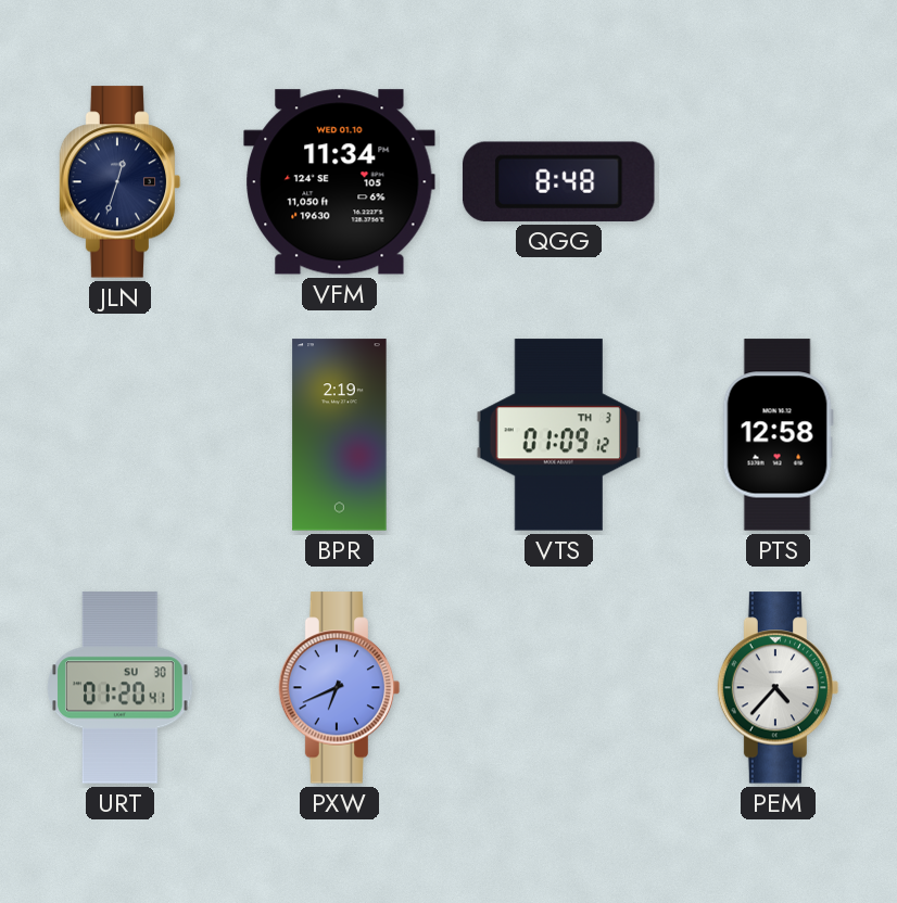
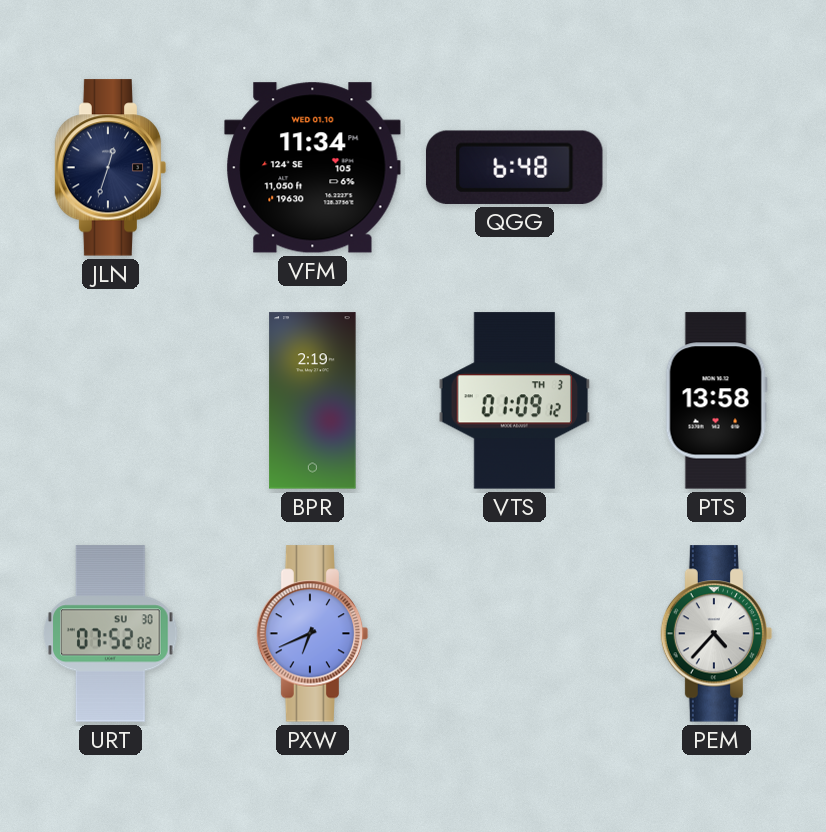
QGG: 8:48 -> 6:48 (514, 167)
PTS: 12:58 -> 13:58 (716, 401)
URT: 01:20 -> 07:52 (111, 634)
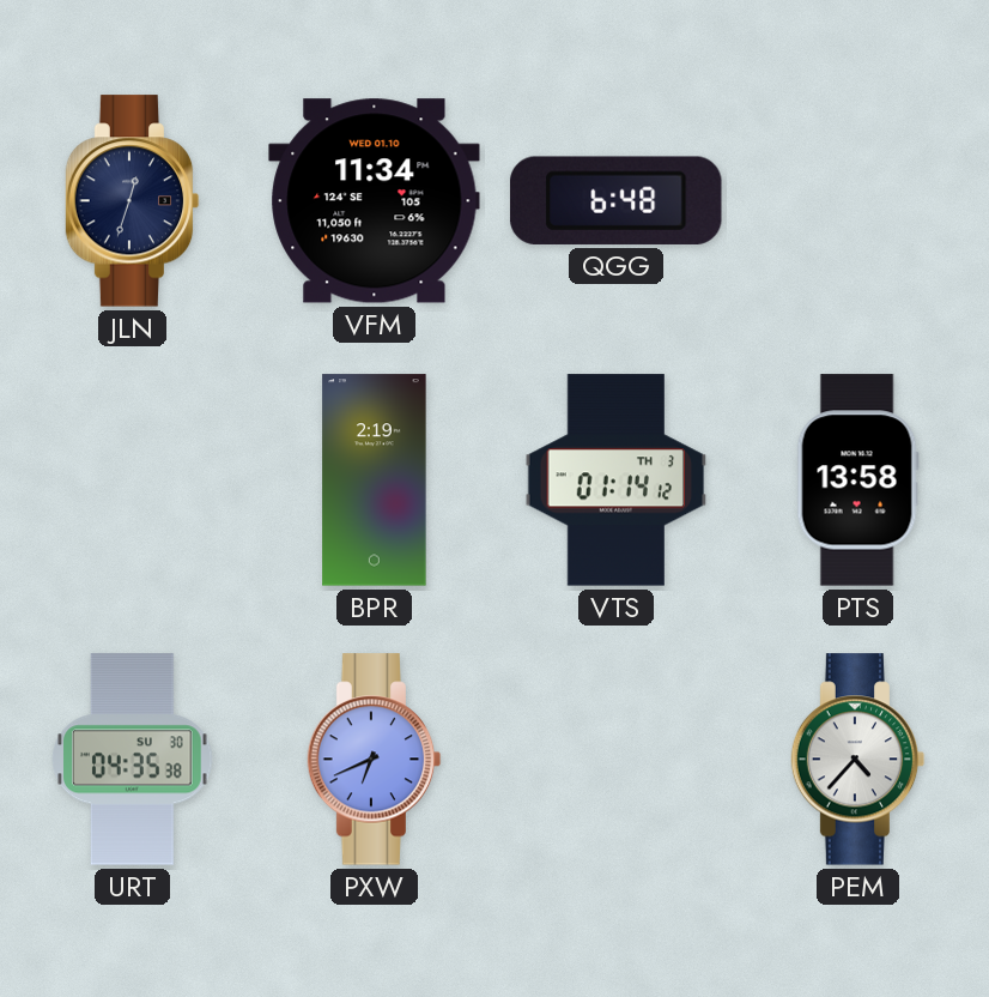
VTS: 01:09 -> 01:14 (617, 481)
URT: 07:52 -> 04:35 (133, 760)
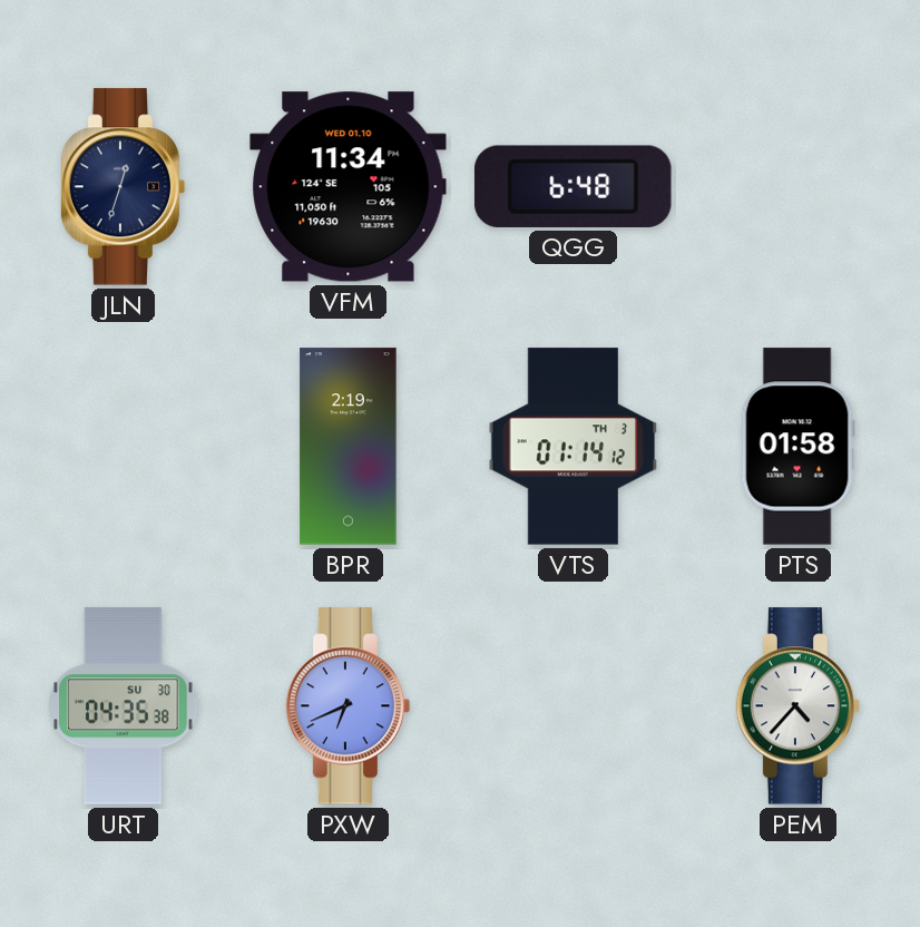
PTS: 13:58 -> 01:58 (797, 447)
